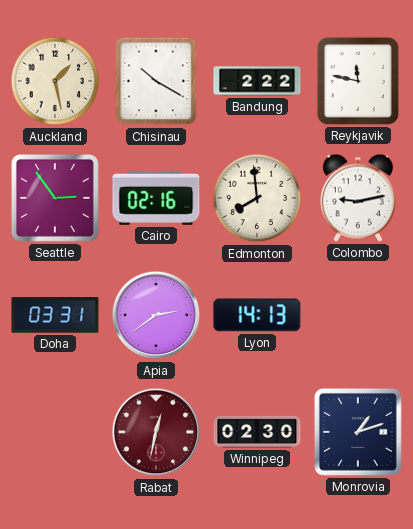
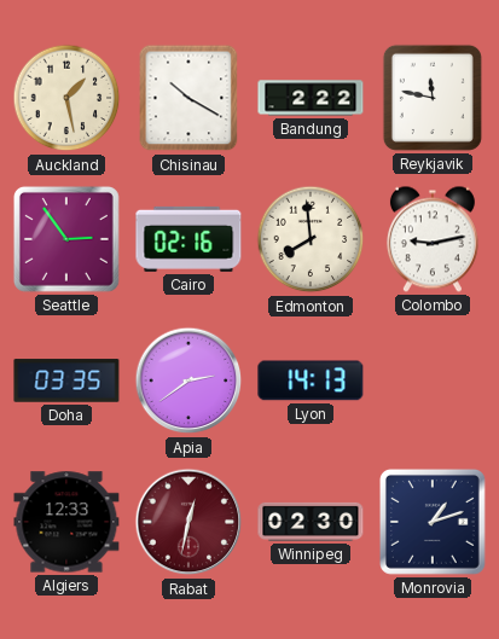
Doha: 03:31 -> 03:35 (66, 381)
Algiers: none -> 12:33 (66, 522)
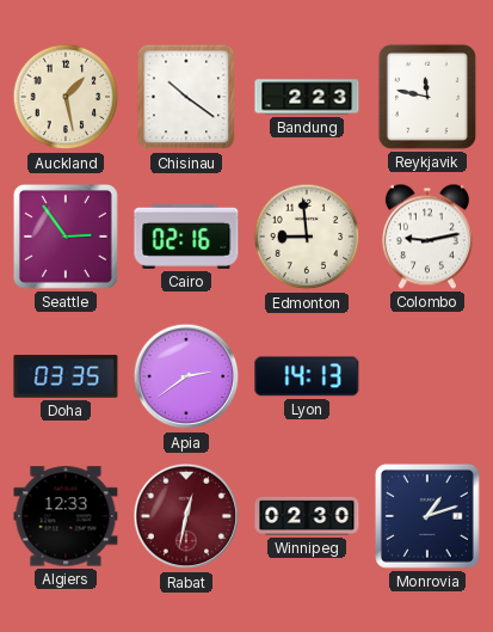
Chisinau: 10:20 -> 10:21 (186, 97)
Bandung: 2:22 -> 2:23 (307, 97)
Edmonton: 7:59 -> 8:59 (307, 237)
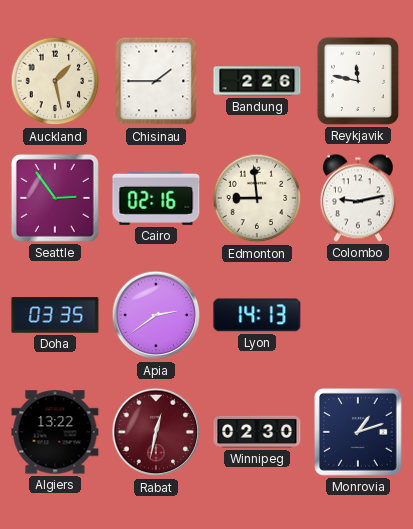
Chisinau: 10:21 -> 1:45 (156, 81)
Bandung: 2:23 -> 2:26 (257, 81)
Algiers: 12:33 -> 13:22 (55, 432)
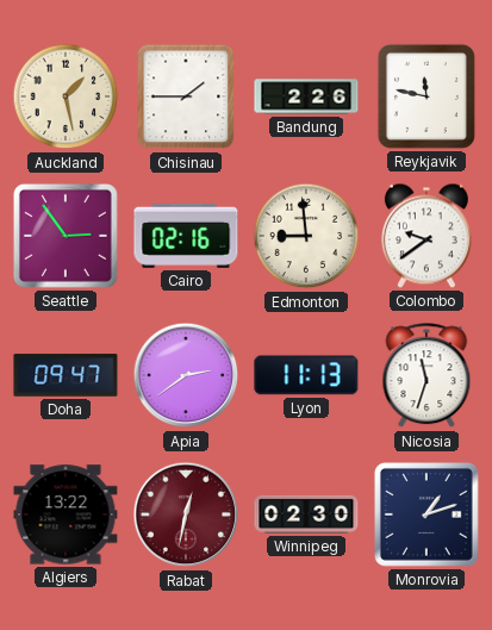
Colombo: 9:13 -> 9:39 (426, 236)
Doha: 03:35 -> 09:47 (66, 375)
Lyon: 14:13 -> 11:13 (306, 375)
Nicosia: none -> 11:33 (426, 376)
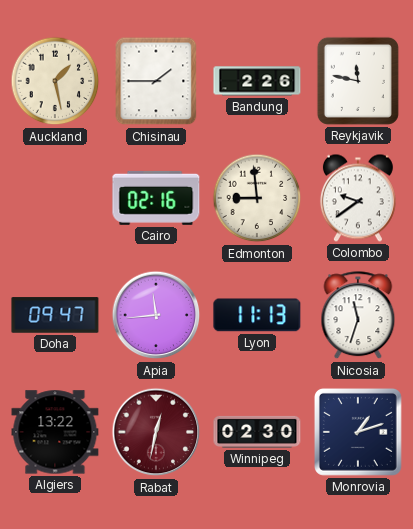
Seattle: 2:54 -> none (66, 236)
Apia: 2:39 -> 11:44 (156, 315)
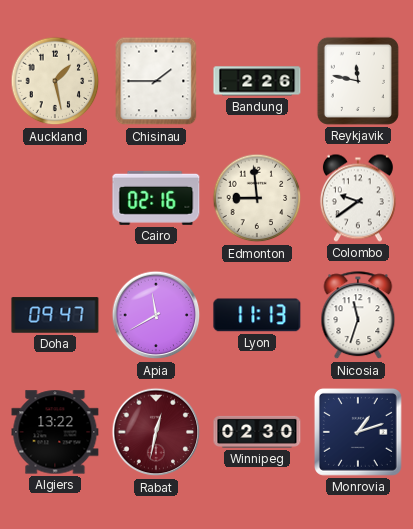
Apia: 11:44 -> 11:40 (156, 315)
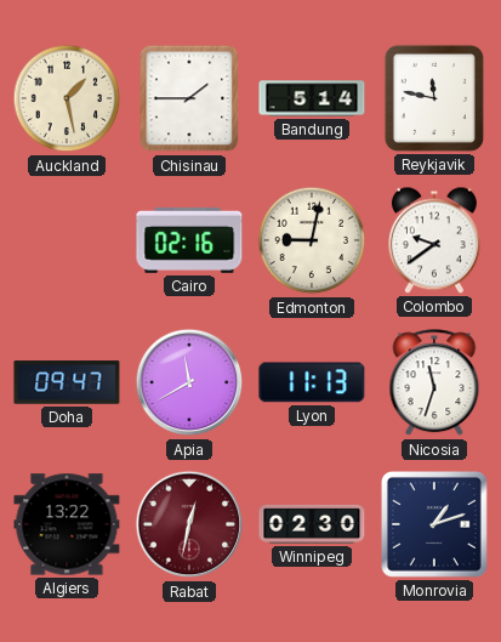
Bandung: 2:26 -> 5:14 (312, 98)
Edmonton: 8:59 -> 9:02 (312, 240)
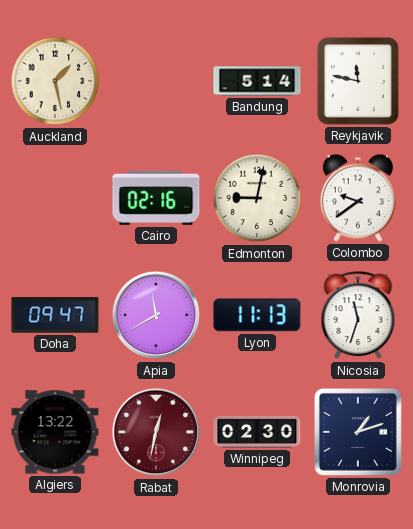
Chisinau: 1:45 -> none (189, 98)
